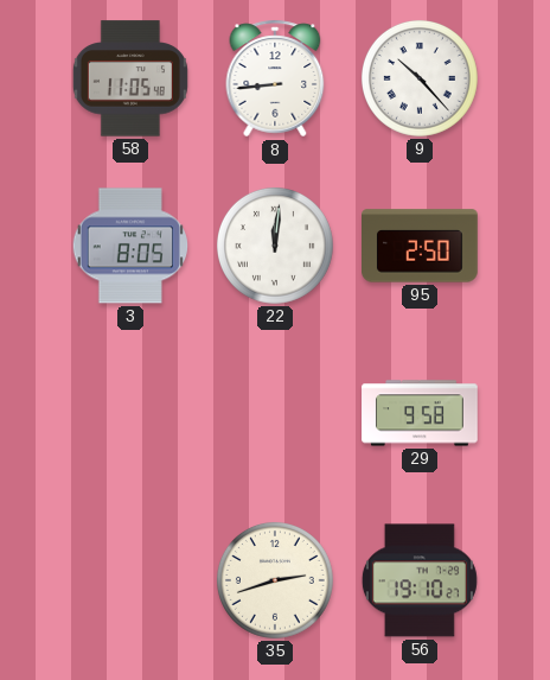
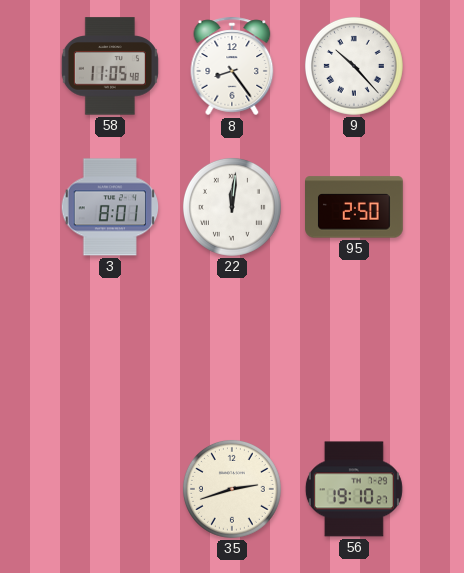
8: 8:44 -> 8:24 (232, 66)
3: 8:05 -> 8:01 (109, 207)
29: 9:58 -> none (420, 413)
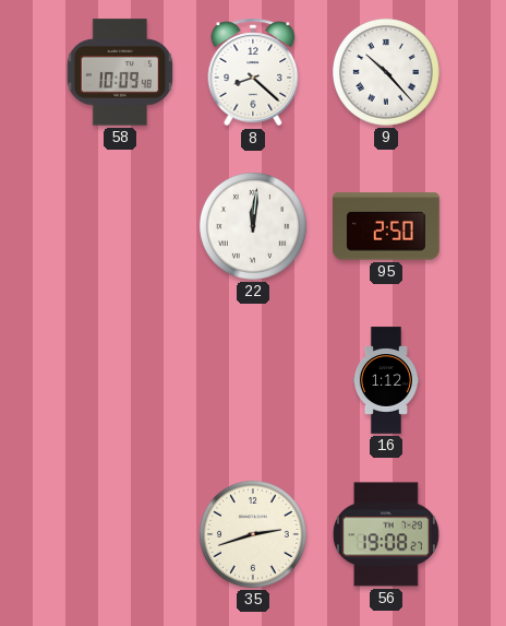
58: 11:05 -> 10:09 (120, 72)
8: 8:24 -> 8:22 (253, 72)
3: 8:01 -> none (109, 207)
16: none -> 1:12 (386, 380)
56: 19:10 -> 19:08 (386, 534)
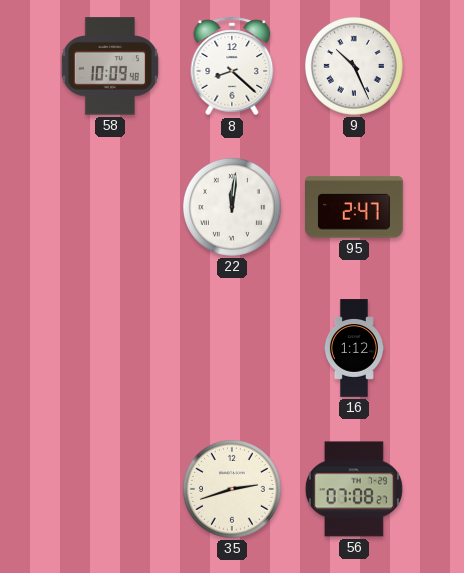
9: 10:23 -> 10:26 (354, 66)
95: 2:50 -> 2:47 (355, 207)
56: 19:08 -> 07:08 (354, 489)
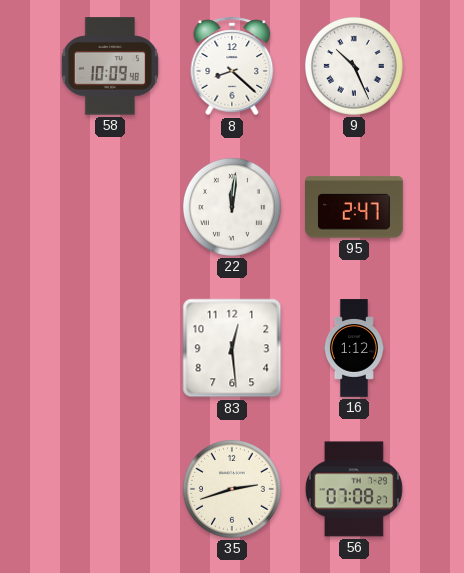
83: none -> 12:29 (232, 348)
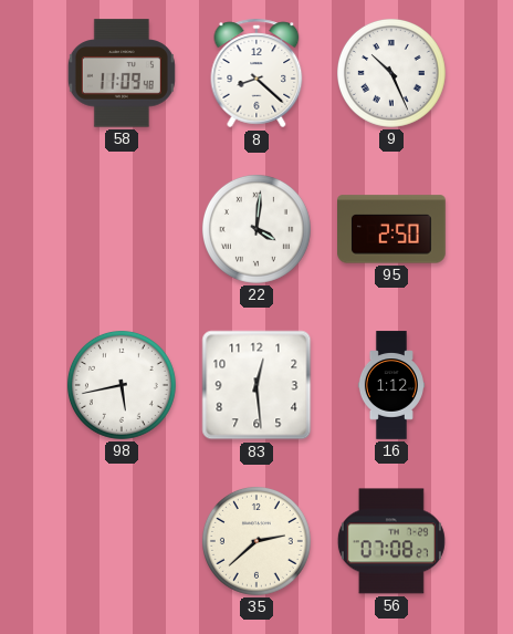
58: 10:09 -> 11:09 (122, 73)
22: 12:01 -> 4:01 (256, 229)
95: 2:47 -> 2:50 (392, 229)
98: none -> 5:43 (122, 385)
35: 2:42 -> 2:38 (256, 541)
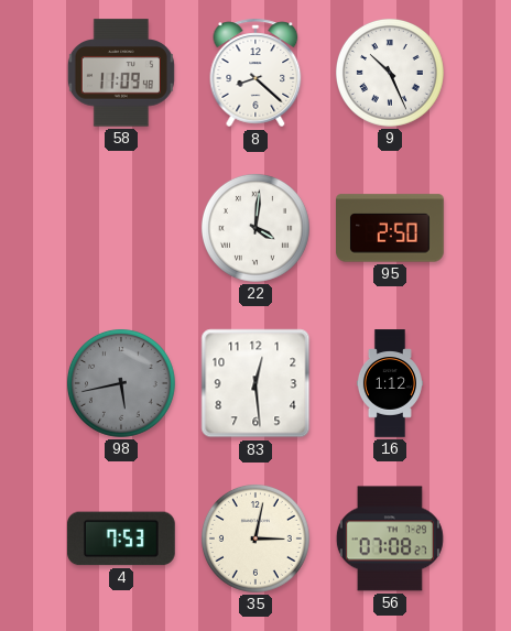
98 dial: white -> grey (121, 383)
4: none -> 7:53 (122, 538)
35: 2:38 -> 3:02 (255, 538)
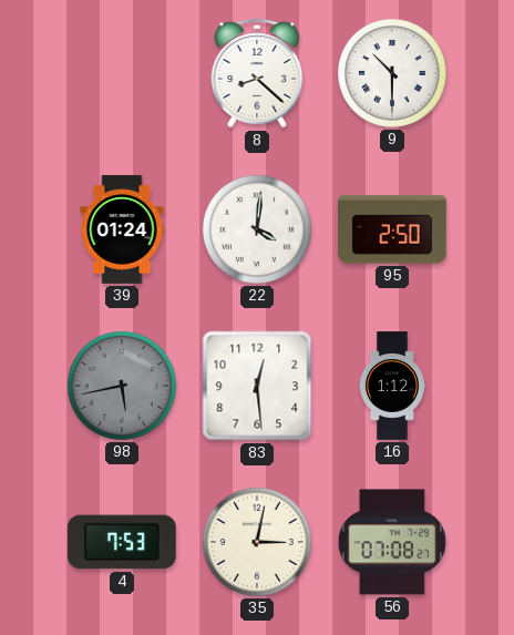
58: 11:09 -> none (121, 73)
9: 10:26 -> 10:30 (392, 73)
39: none -> 01:24 (122, 229)
